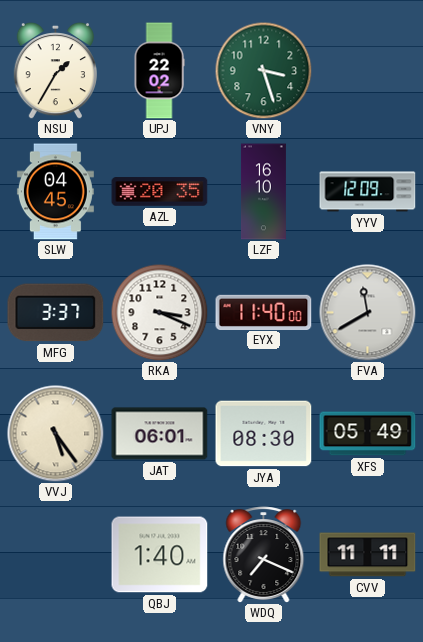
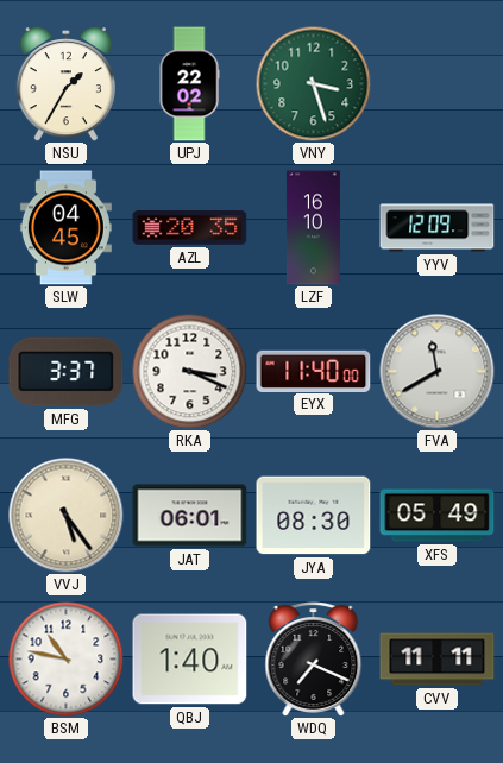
BSM: none -> 10:47 (65, 658)
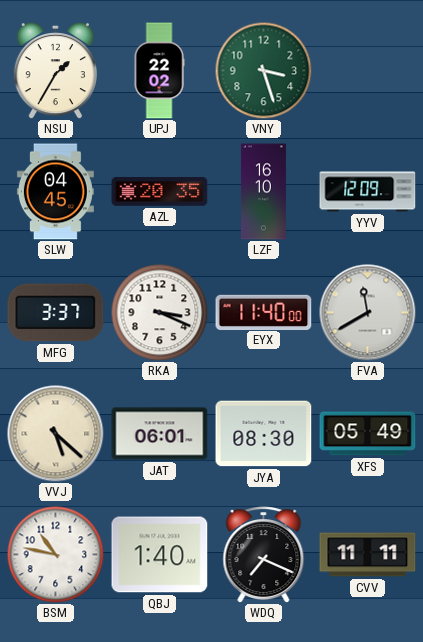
VVJ: 5:24 -> 5:22 (56, 434)
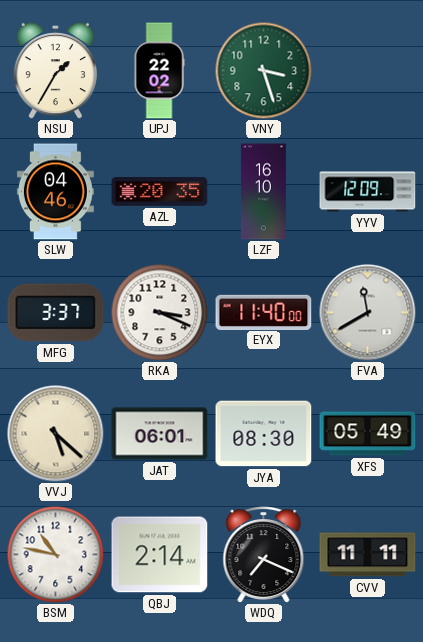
SLW: 04:45 -> 04:46 (55, 192)
QBJ: 1:40 -> 2:14 (160, 555)
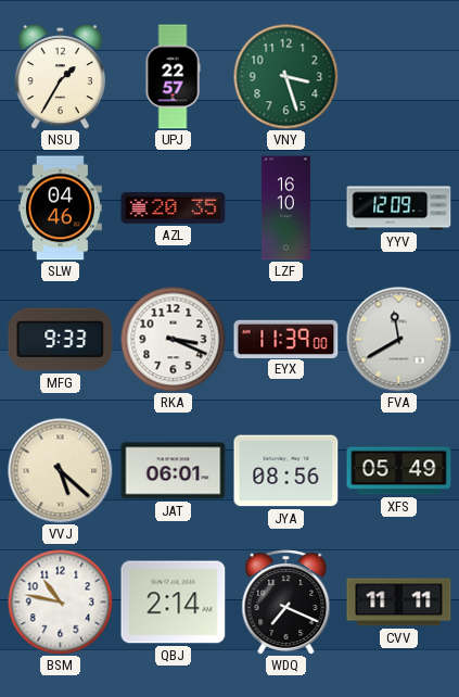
UPJ: 22:02 -> 22:57 (173, 77)
MFG: 3:37 -> 9:33 (61, 340)
EYX: 11:40 -> 11:39 (286, 339)
JYA: 08:30 -> 08:56 (286, 471)
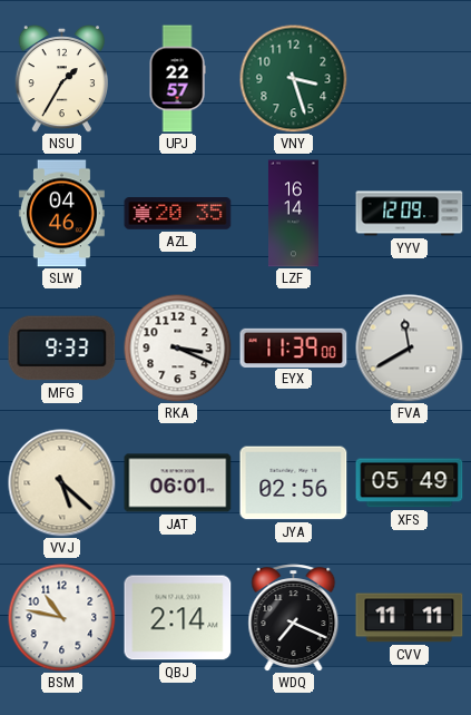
LZF: 16:10 -> 16:14 (293, 214)
JYA: 08:56 -> 02:56 (294, 483)
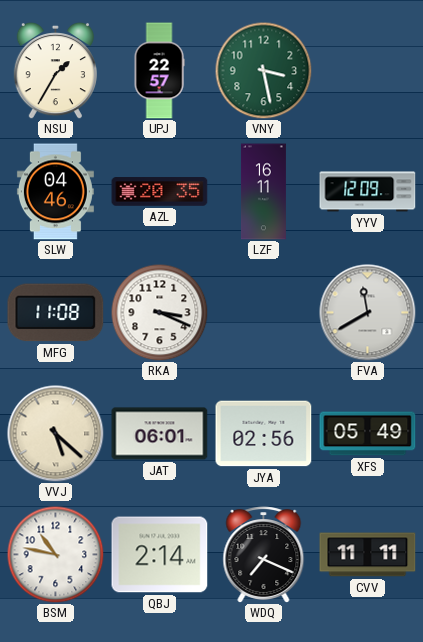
VNY: 3:27 -> 3:28 (263, 70)
LZF: 16:14 -> 16:11 (263, 192)
MFG: 9:33 -> 11:08 (56, 313)
EYX: 11:39 -> none (294, 347)
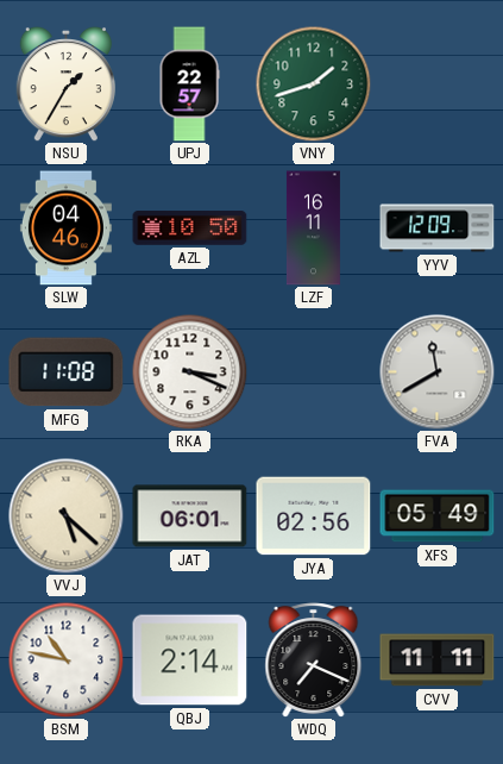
VNY: 3:28 -> 1:42 (313, 83)
AZL: 20:35 -> 10:50 (190, 228)
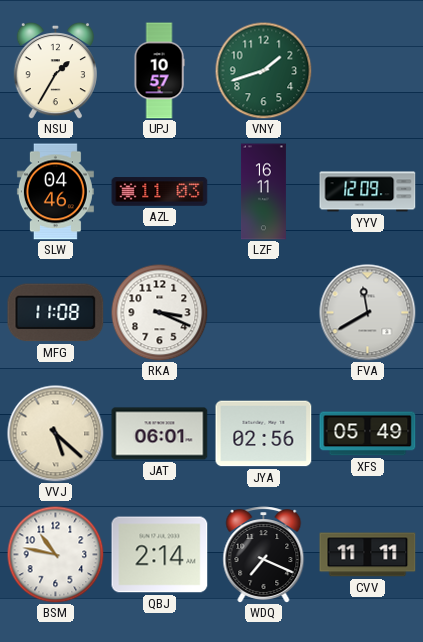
UPJ: 22:57 -> 10:57 (159, 71)
AZL: 10:50 -> 11:03 (160, 192)
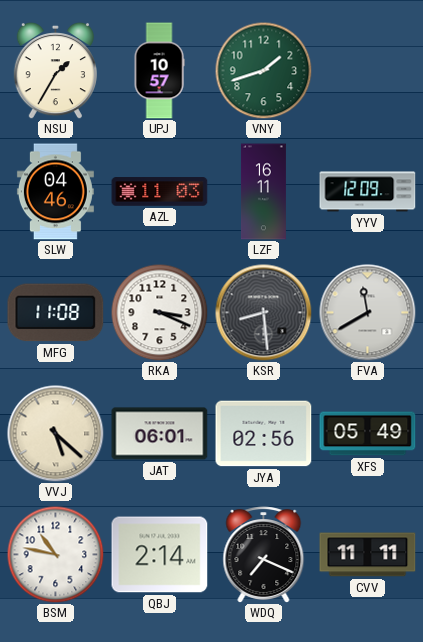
KSR: none -> 8:29 (264, 313)
